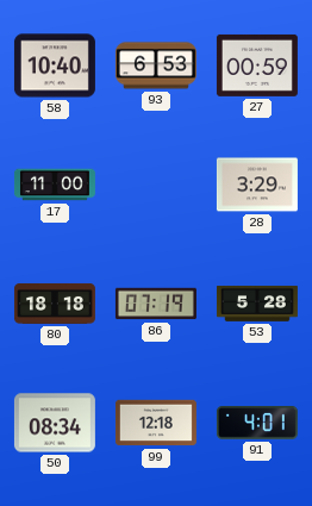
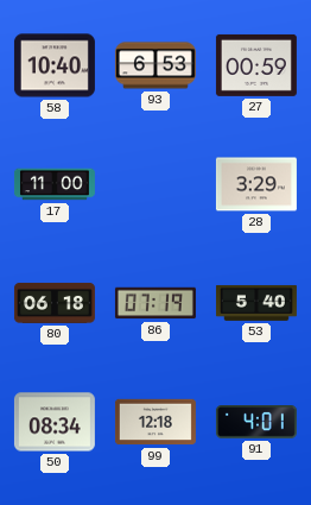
80: 18:18 -> 06:18 (55, 303)
53: 5:28 -> 5:40 (256, 303)
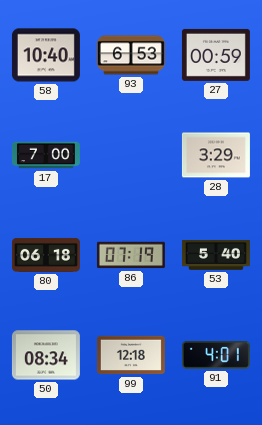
17: 11:00 -> 7:00 (46, 155)
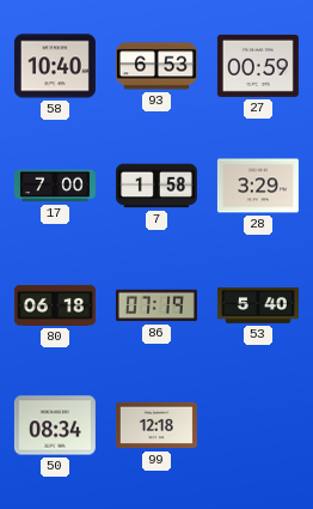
7: none -> 1:58 (156, 186)
91: 4:01 -> none (216, 355)
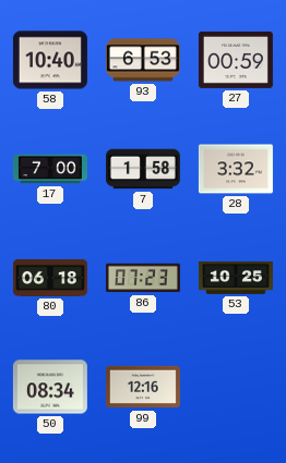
28: 3:29 -> 3:32 (236, 169)
86: 07:19 -> 07:23 (143, 278)
53: 5:40 -> 10:25 (236, 278)
99: 12:18 -> 12:16 (143, 387)
